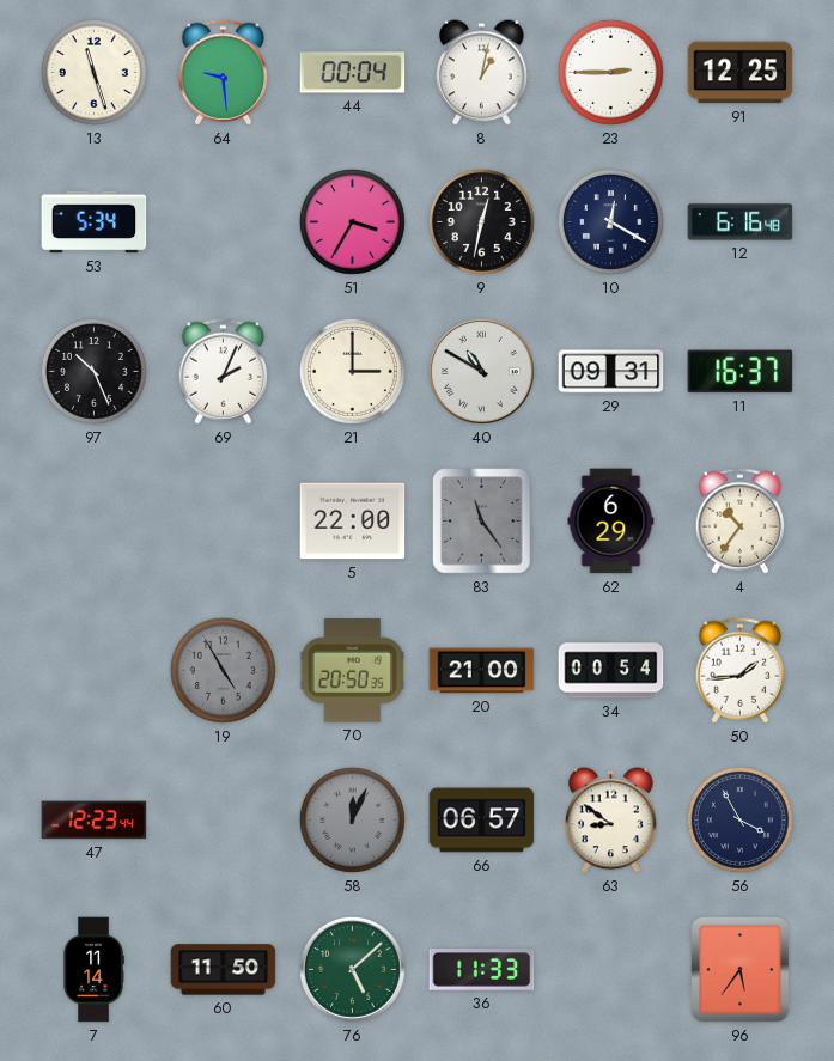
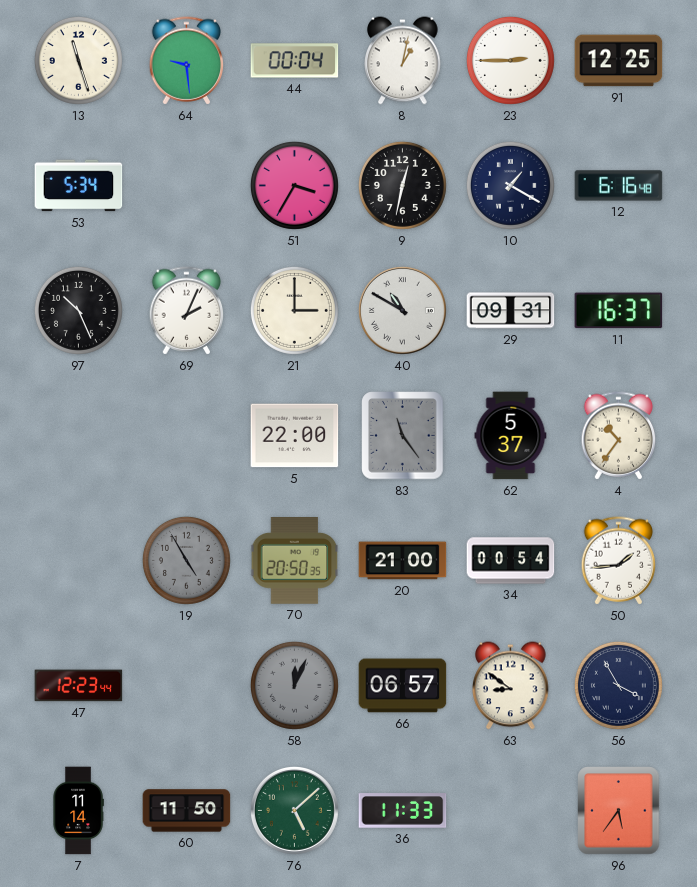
10: 12:20 -> 1:20 (510, 185)
62: 6:29 -> 5:37 (511, 436)
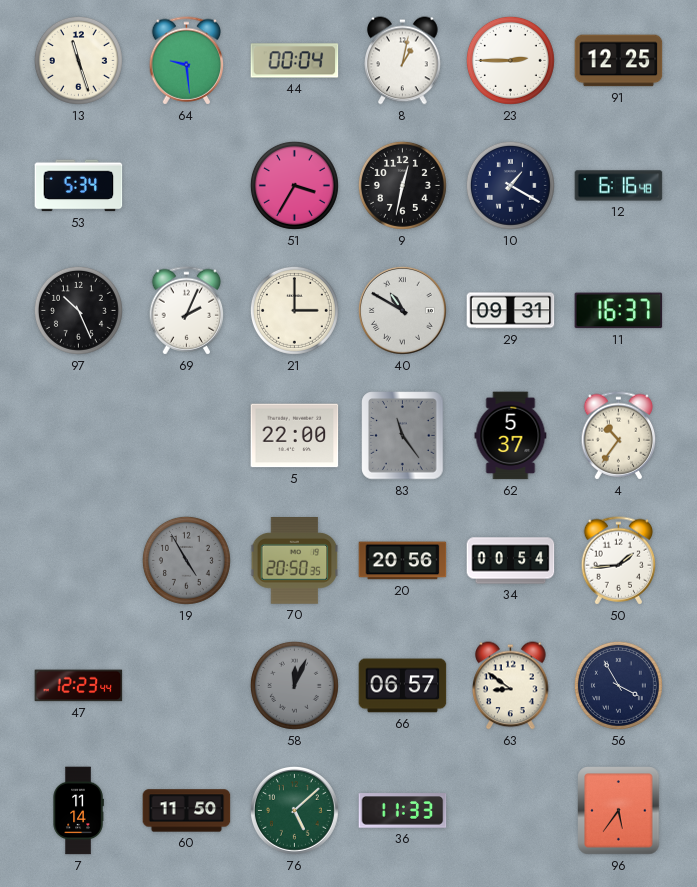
20: 21:00 -> 20:56 (403, 561)
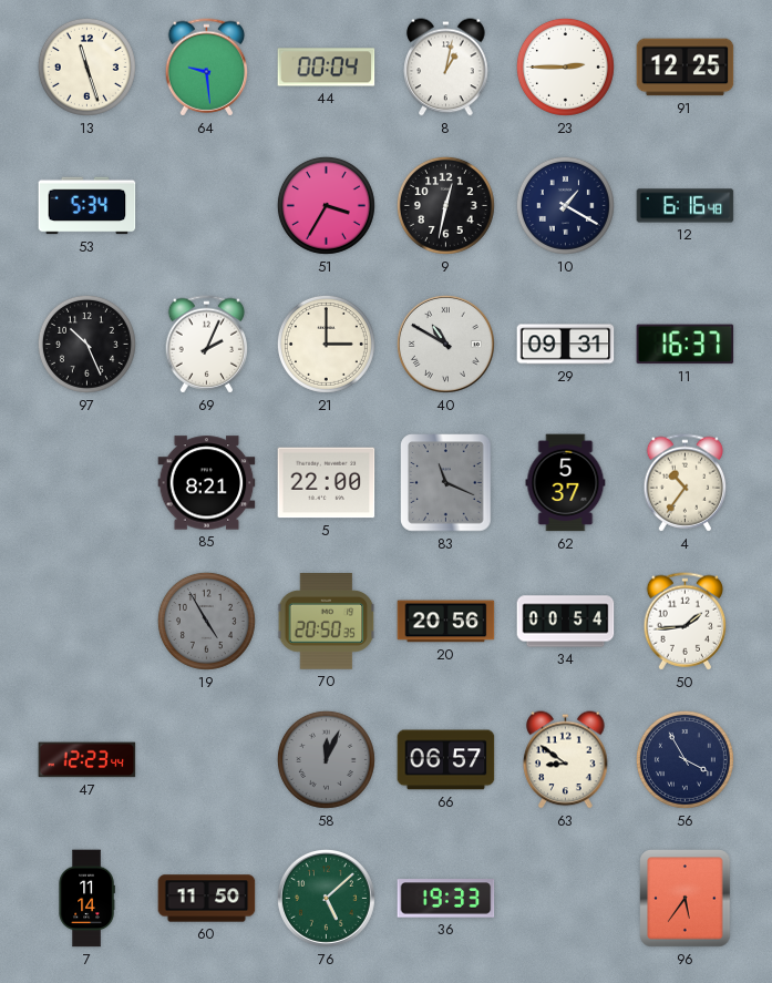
85: none -> 8:21 (207, 483)
83: 11:24 -> 11:19 (446, 483)
36: 11:33 -> 19:33 (446, 899)
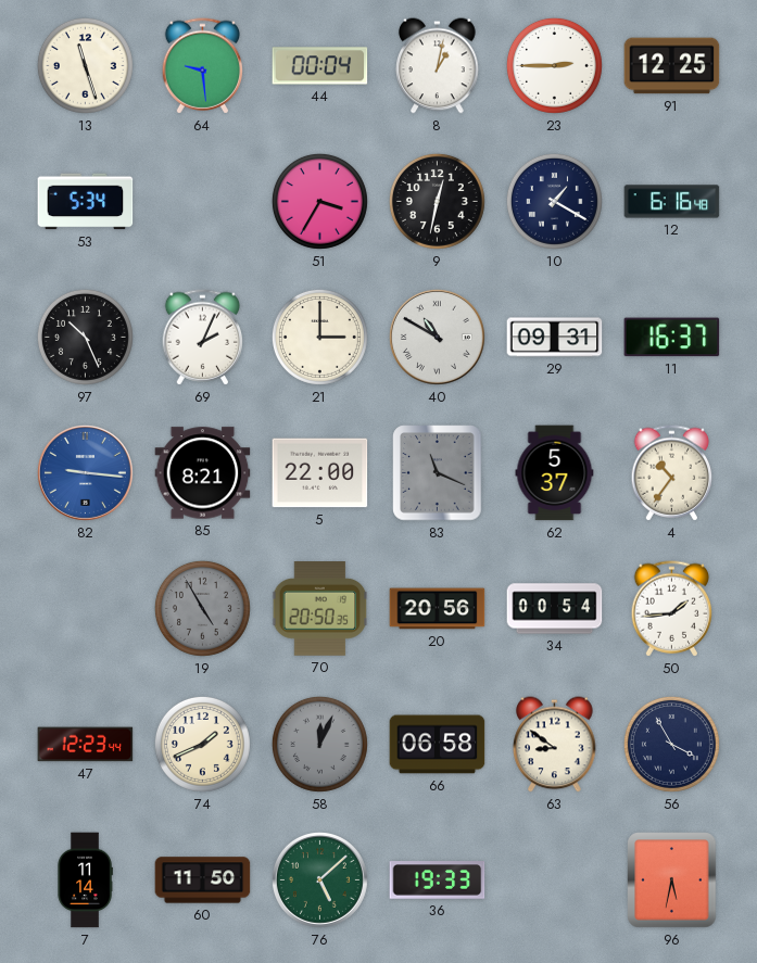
82: none -> 9:16 (85, 472)
74: none -> 1:41 (202, 744)
66: 06:57 -> 06:58 (438, 745)
96: 5:36 -> 5:32 (672, 880)
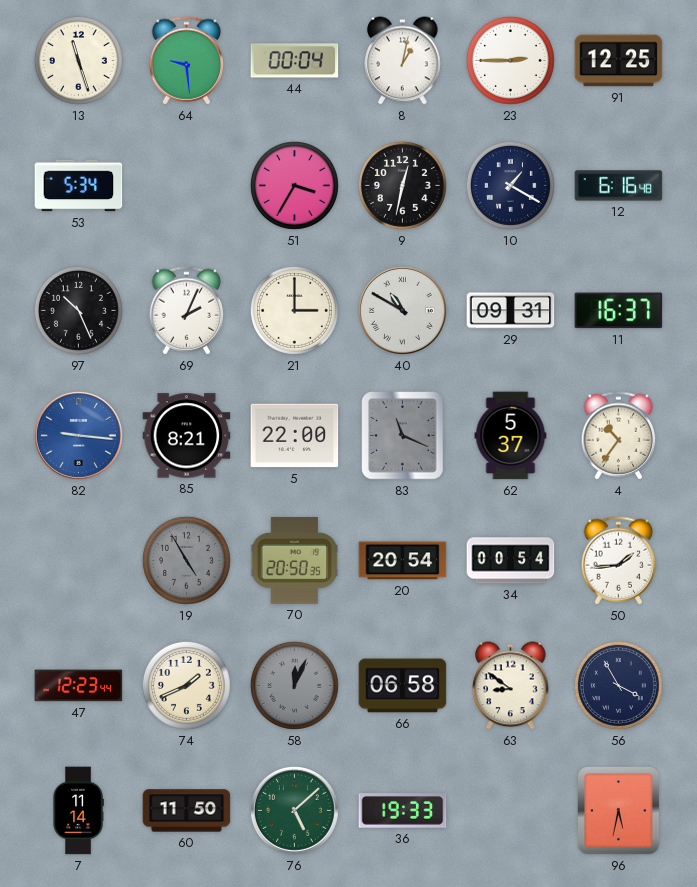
20: 20:56 -> 20:54 (403, 561)
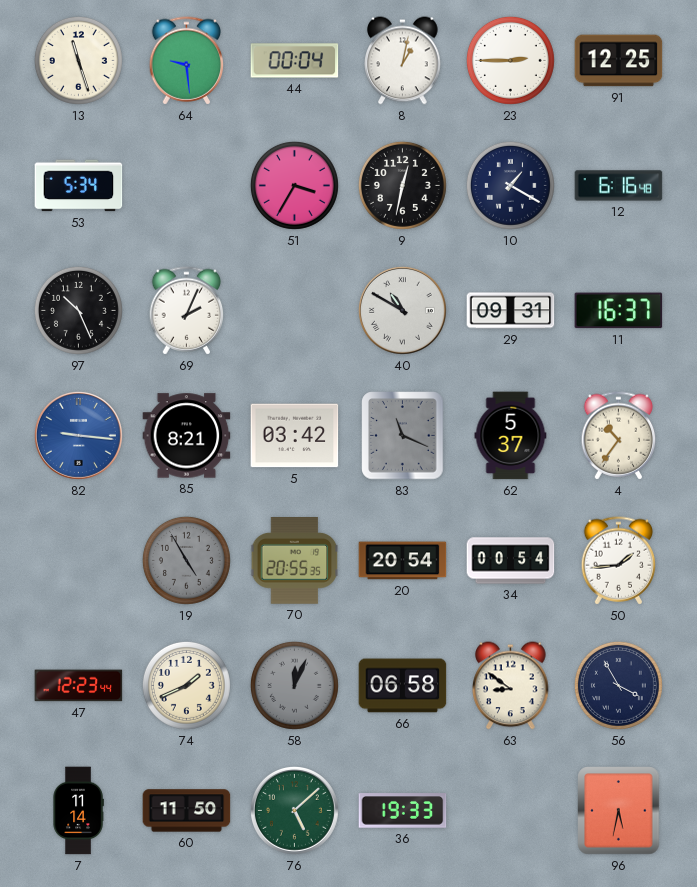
21: 3:00 -> none (294, 310)
5: 22:00 -> 03:42 (295, 436)
70: 20:50 -> 20:55 (295, 561)
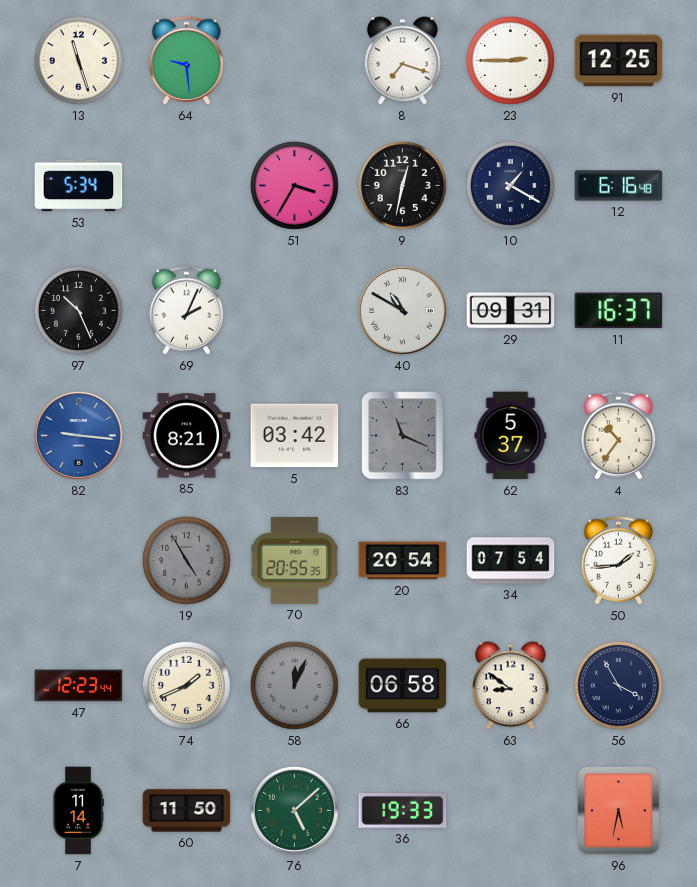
44: 00:04 -> none (295, 61)
8: 1:02 -> 7:18 (403, 61)
34: 00:54 -> 07:54 (511, 561)
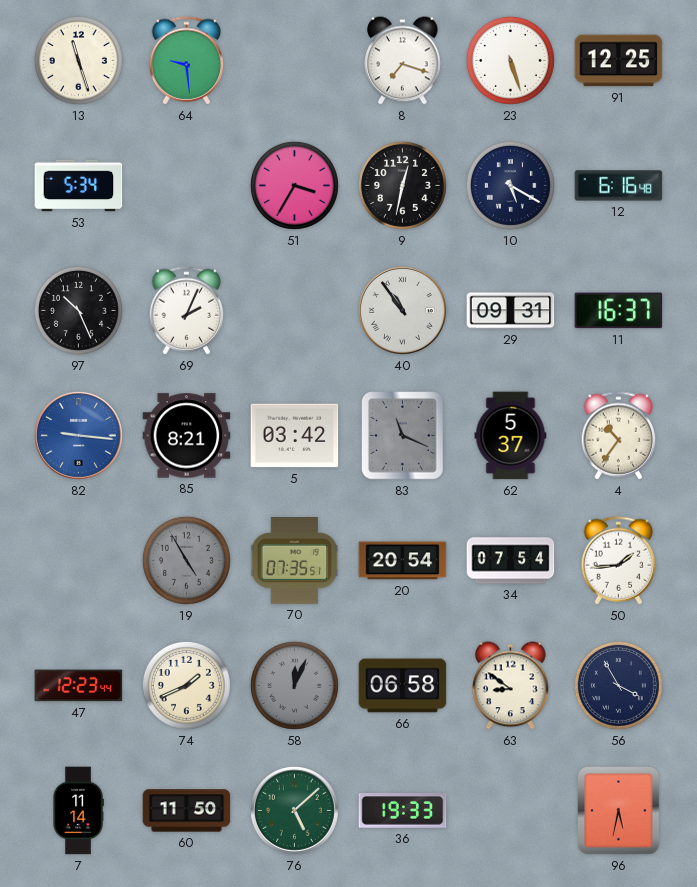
23: 2:45 -> 5:27 (510, 60)
10: 1:20 -> 5:20 (510, 185)
40: 10:50 -> 10:54 (402, 310)
70: 20:55 -> 07:35 (295, 561)
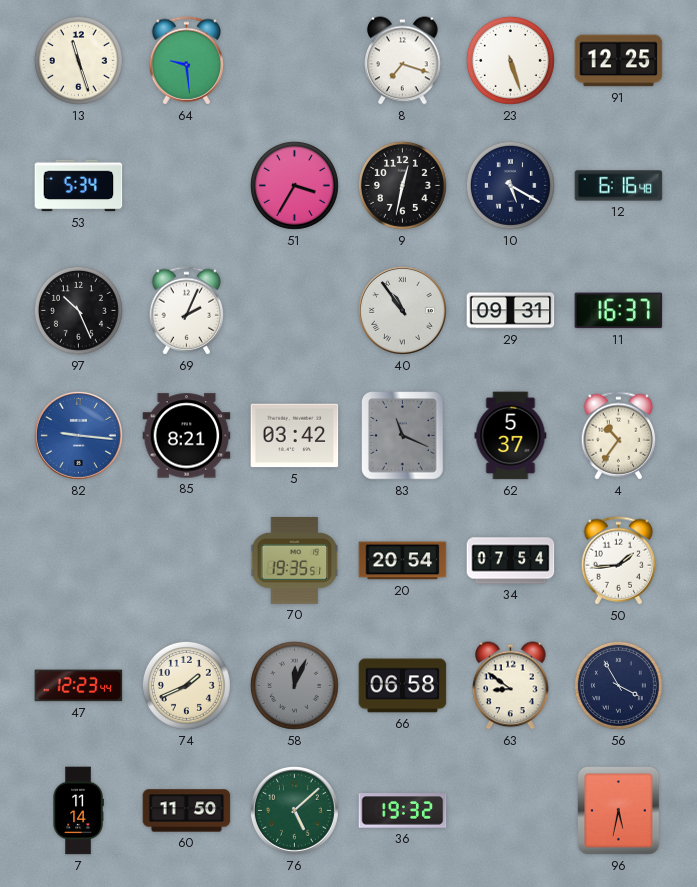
19: 4:55 -> none (186, 560)
70: 07:35 -> 19:35 (295, 561)
36: 19:33 -> 19:32 (403, 811)
